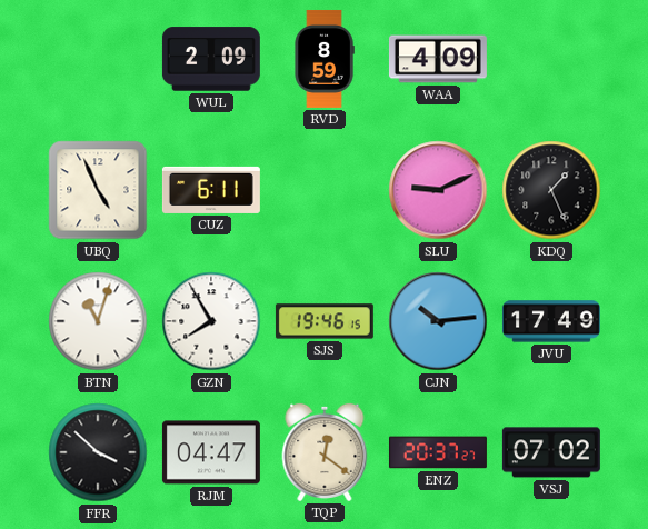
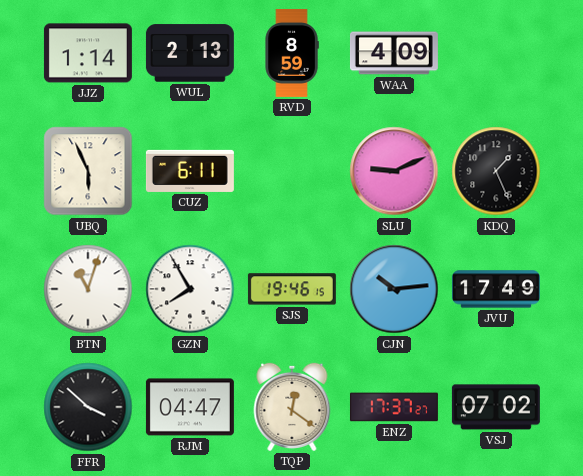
JJZ: none -> 1:14 (88, 53)
WUL: 2:09 -> 2:13 (190, 53)
UBQ: 4:56 -> 5:56 (88, 171)
ENZ: 20:37 -> 17:37 (394, 407)
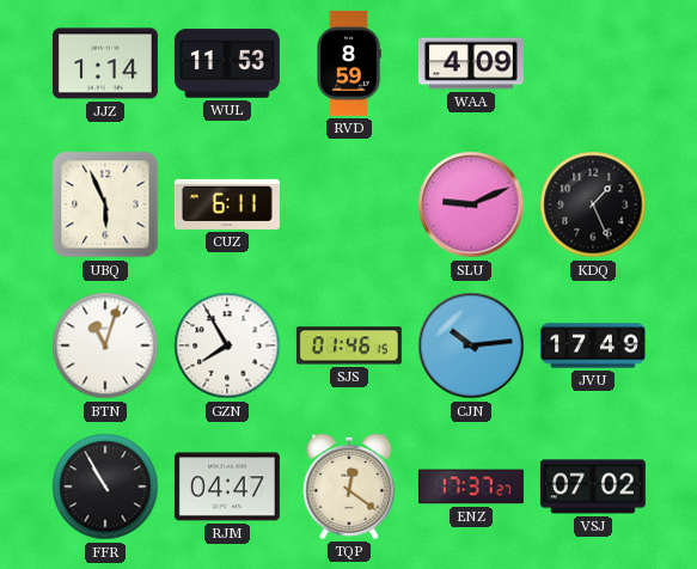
WUL: 2:13 -> 11:53 (227, 63)
SJS: 19:46 -> 01:46 (349, 345)
FFR: 3:52 -> 10:55 (105, 487)
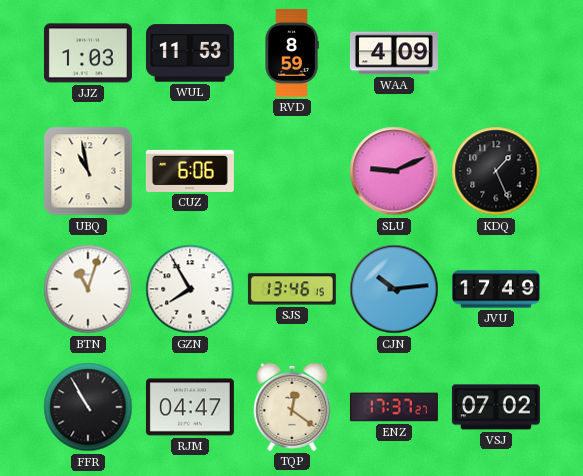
JJZ: 1:14 -> 1:03 (88, 53)
UBQ: 5:56 -> 10:58 (88, 171)
CUZ: 6:11 -> 6:06 (190, 171)
SJS: 01:46 -> 13:46 (292, 289)
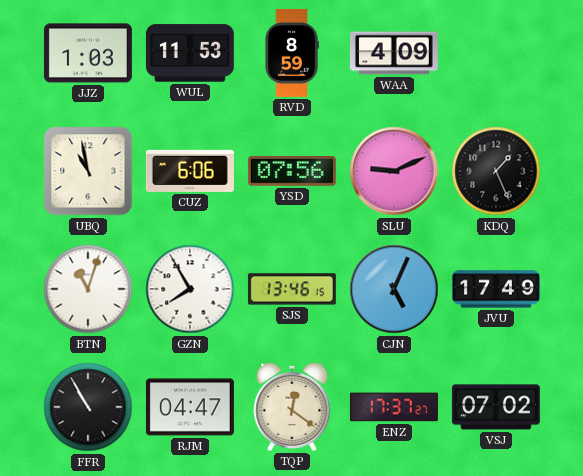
YSD: none -> 07:56 (292, 172)
CJN: 10:14 -> 5:04 (394, 289)
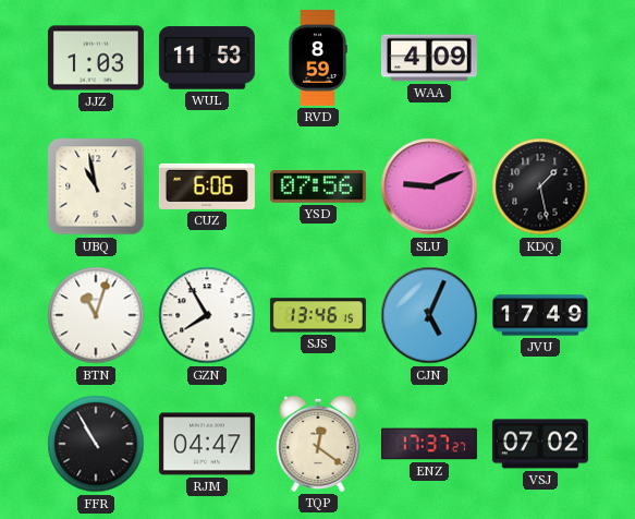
KDQ: 1:26 -> 1:28 (540, 186)
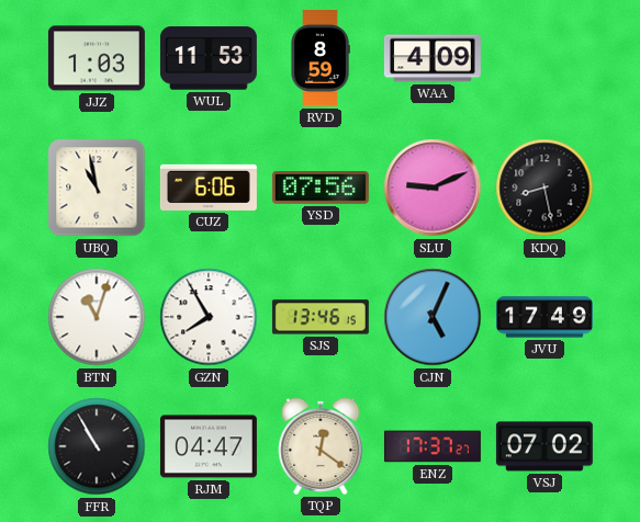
KDQ: 1:28 -> 8:28 (544, 188)
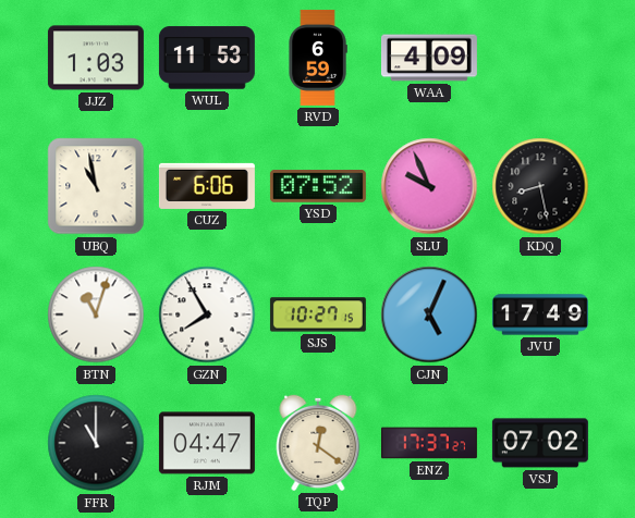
RVD: 8:59 -> 6:59 (318, 58)
YSD: 07:56 -> 07:52 (318, 187)
SLU: 9:11 -> 9:56 (429, 186)
SJS: 13:46 -> 10:27 (318, 314)
FFR: 10:55 -> 11:00 (96, 443)
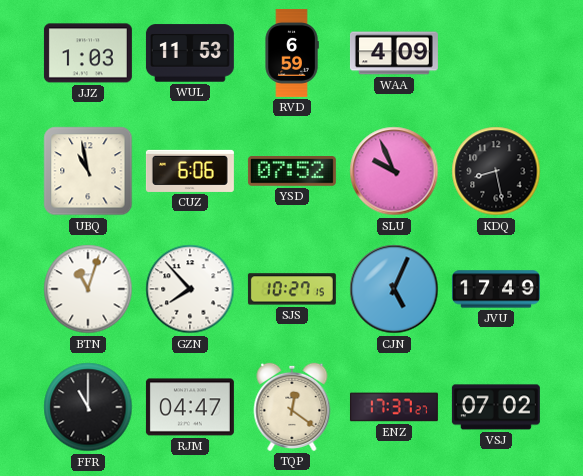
GZN: 7:55 -> 7:53 (190, 289)
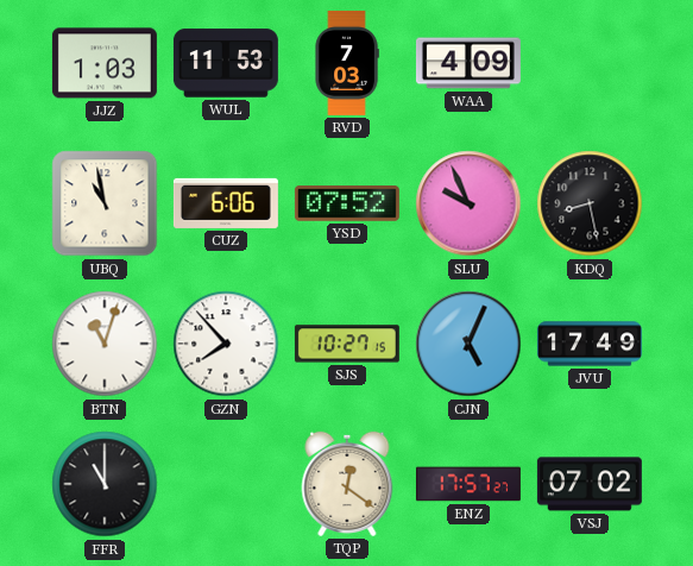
RVD: 6:59 -> 7:03 (347, 63)
RJM: 04:47 -> none (190, 407)
ENZ: 17:37 -> 17:57 (468, 484)
